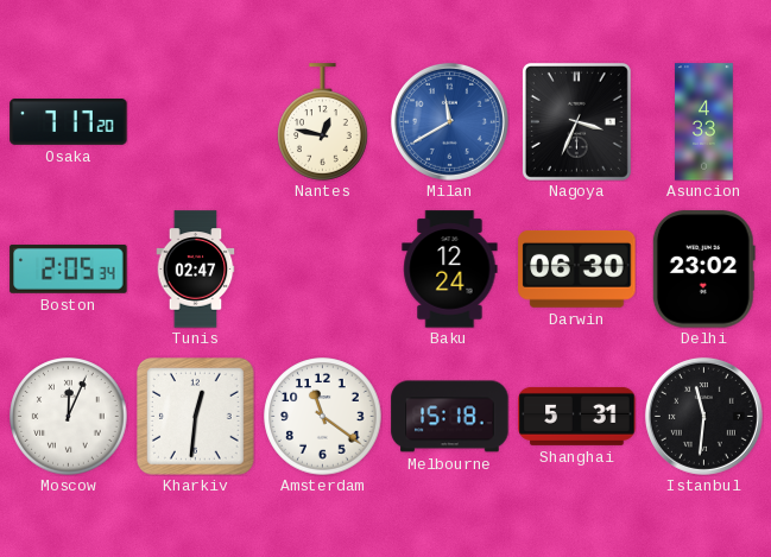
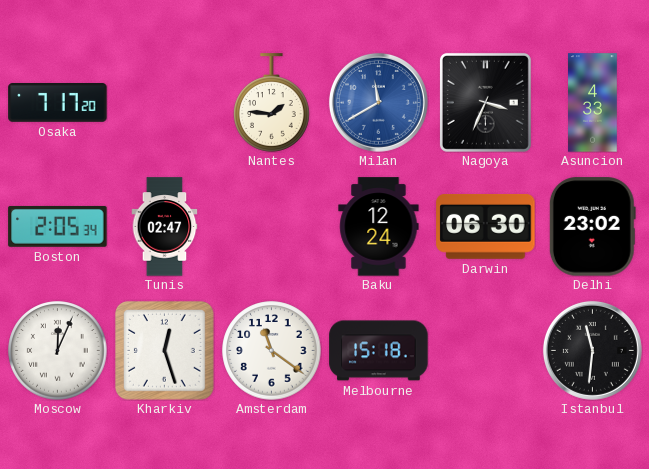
Nantes: 12:47 -> 1:46 (272, 103)
Kharkiv: 12:31 -> 12:27 (165, 351)
Shanghai: 5:31 -> none (577, 416)
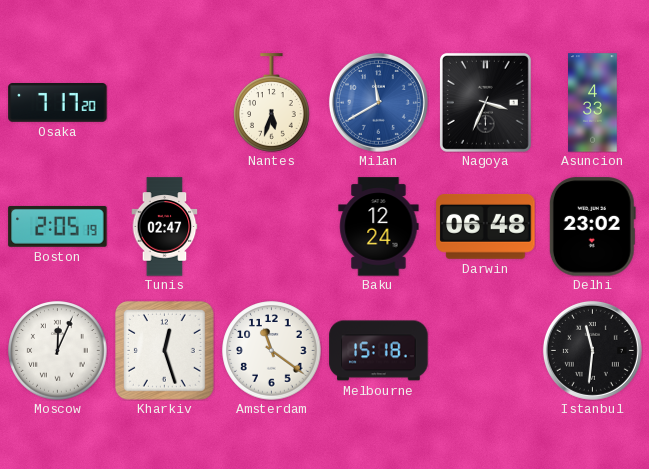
Nantes: 1:46 -> 5:33 (272, 103)
Boston: 2:05:34 -> 2:05:19 (58, 227)
Darwin: 06:30 -> 06:48 (486, 227)
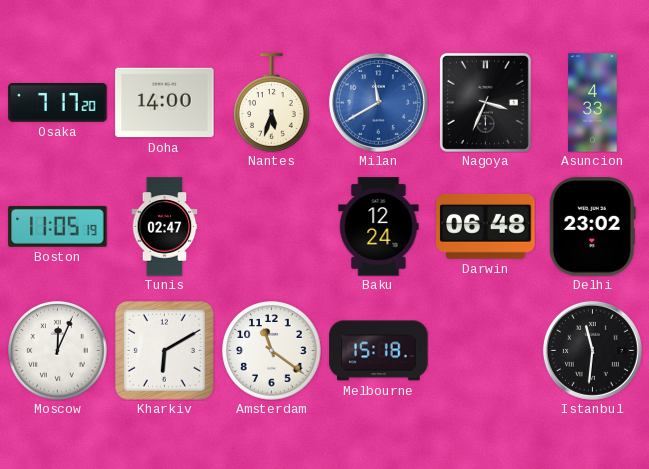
Doha: none -> 14:00 (165, 103)
Boston: 2:05 -> 11:05 (58, 227)
Kharkiv: 12:27 -> 6:10 (165, 351)
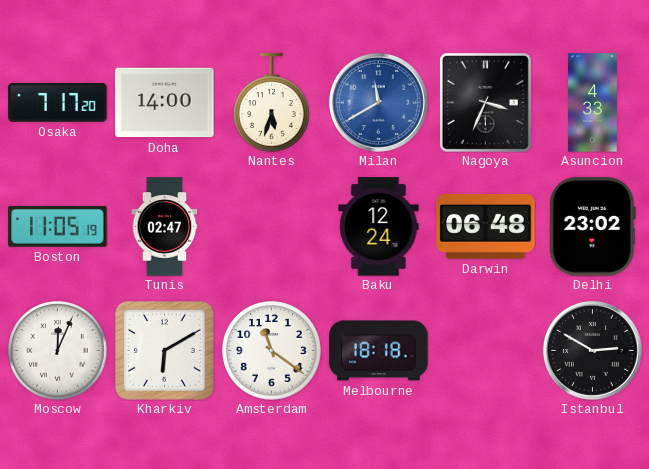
Melbourne: 15:18 -> 18:18 (379, 351)
Istanbul: 11:31 -> 2:50 (592, 350)
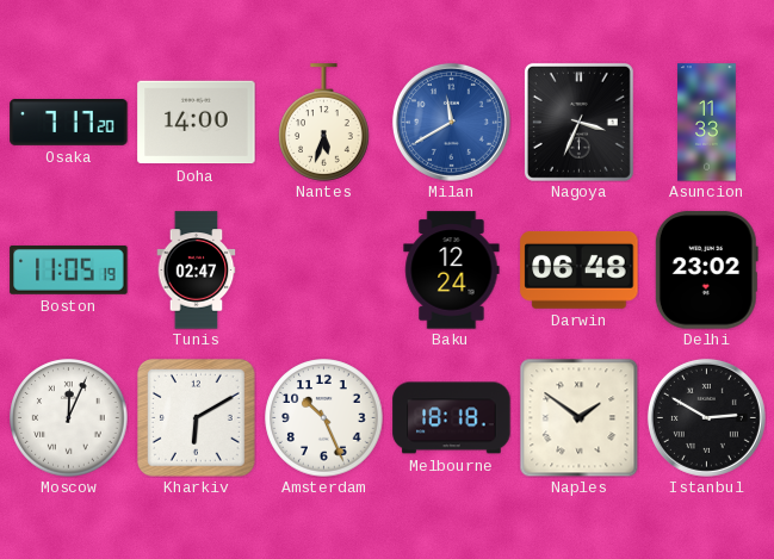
Asuncion: 4:33 -> 11:33 (707, 123)
Amsterdam: 11:21 -> 10:26 (324, 418)
Naples: none -> 1:51 (578, 417)
